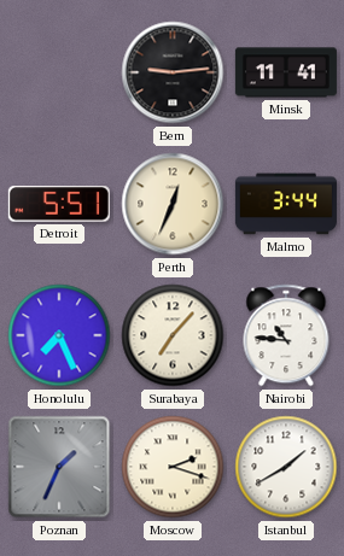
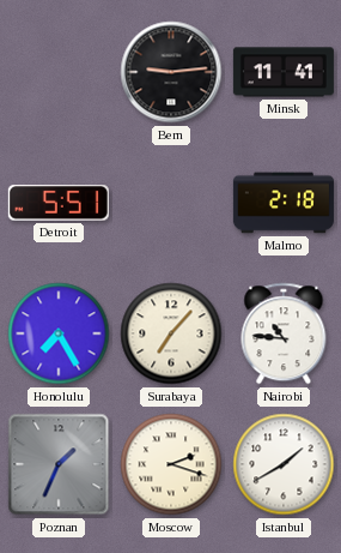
Perth: 12:34 -> none (173, 204)
Malmo: 3:44 -> 2:18 (284, 203)
Honolulu: 7:26 -> 7:25 (59, 333)
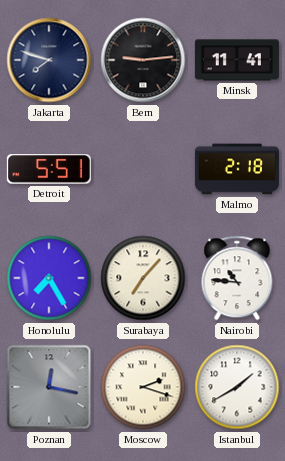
Jakarta: none -> 7:48 (49, 60)
Poznan: 1:34 -> 12:17 (49, 387)
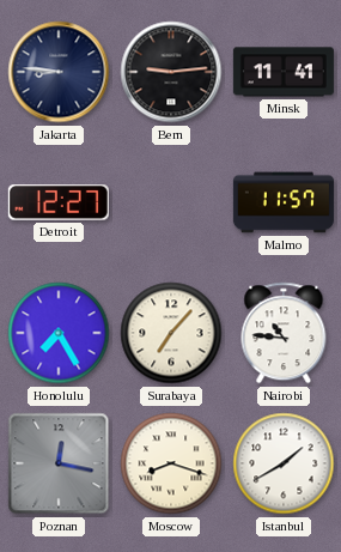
Jakarta: 7:48 -> 8:46 (59, 72)
Detroit: 5:51 -> 12:27 (59, 202)
Malmo: 2:18 -> 11:57 (284, 202)
Moscow: 2:18 -> 8:18 (171, 463)
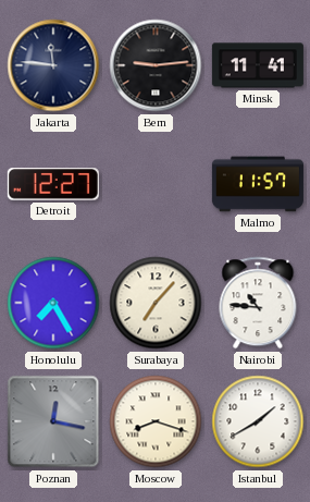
Jakarta: 8:46 -> 11:46 (53, 65)
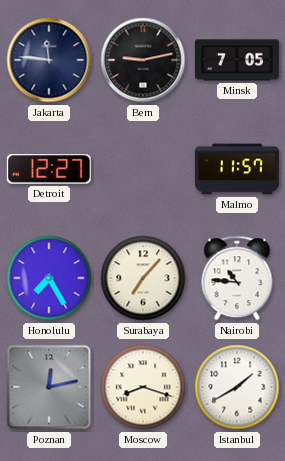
Bern: 9:14 -> 9:13 (143, 60)
Minsk: 11:41 -> 7:05 (237, 60)
Poznan: 12:17 -> 12:13 (49, 387)
